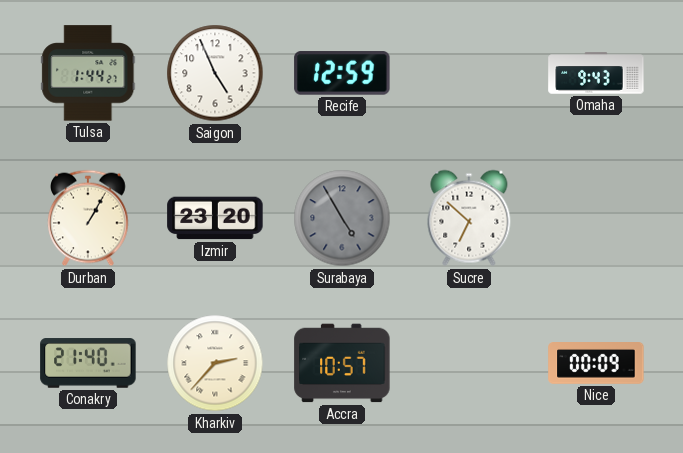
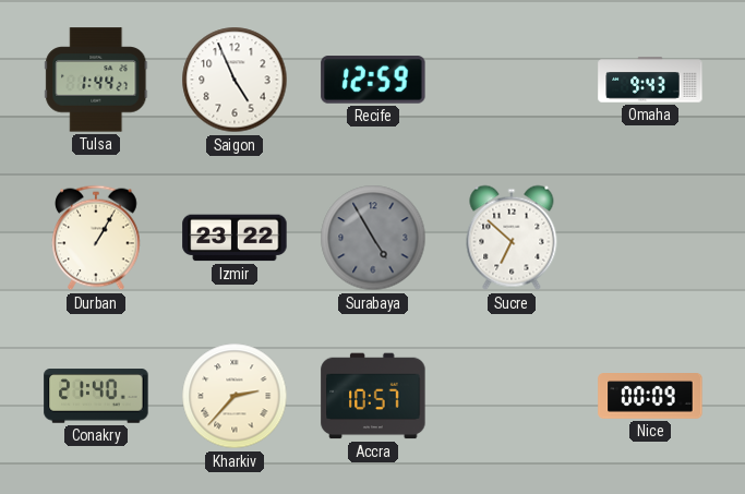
Izmir: 23:20 -> 23:22 (235, 238)
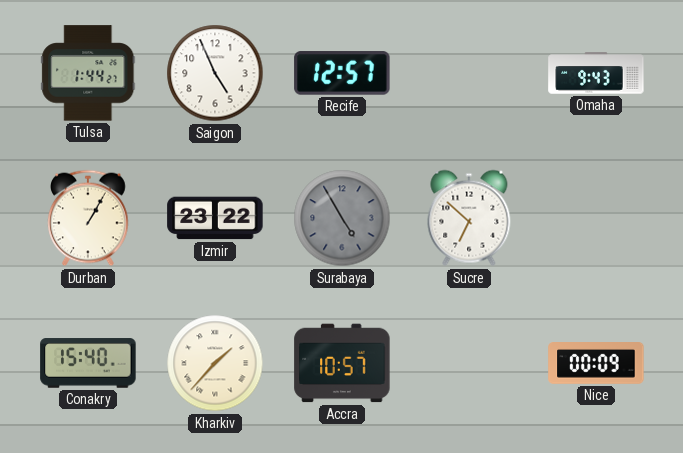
Recife: 12:59 -> 12:57 (342, 73)
Conakry: 21:40 -> 15:40 (88, 363)
Kharkiv: 2:37 -> 1:37 (215, 363)
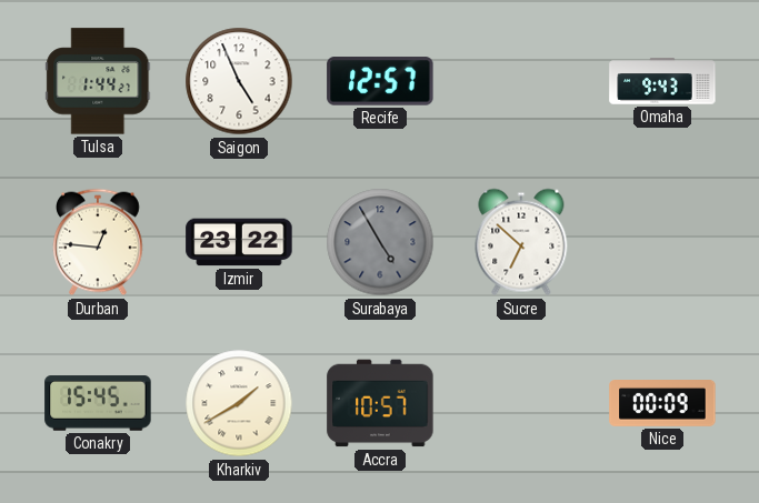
Durban: 1:05 -> 12:46 (99, 242)
Conakry: 15:40 -> 15:45 (98, 403)
Kharkiv: 1:37 -> 1:40 (239, 403)
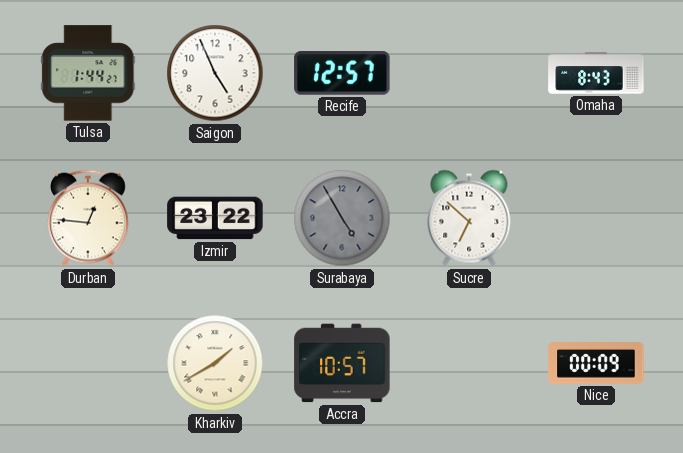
Omaha: 9:43 -> 8:43 (596, 73)
Conakry: 15:45 -> none (98, 403)
